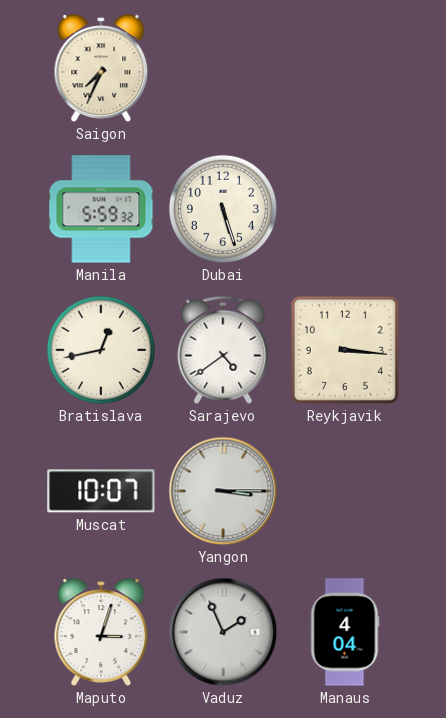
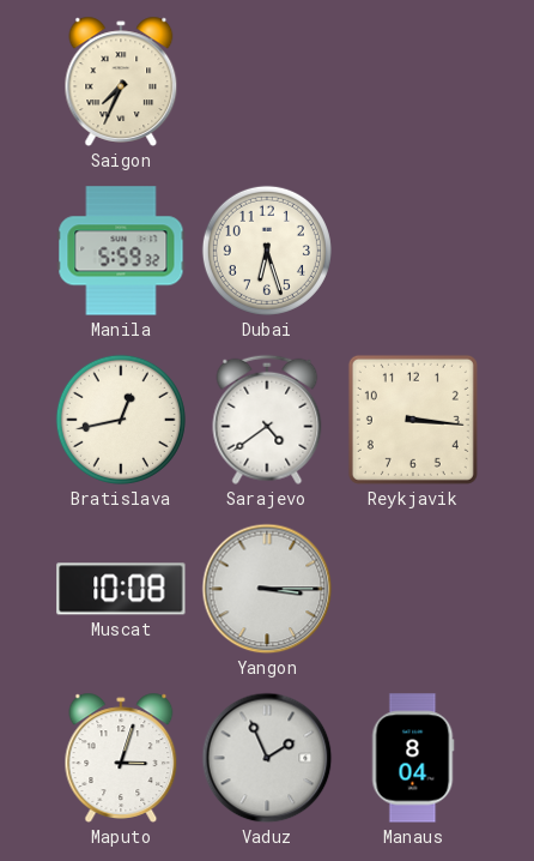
Dubai: 5:27 -> 6:27 (267, 251)
Muscat: 10:07 -> 10:08 (121, 589)
Manaus: 4:04 -> 8:04 (413, 758)
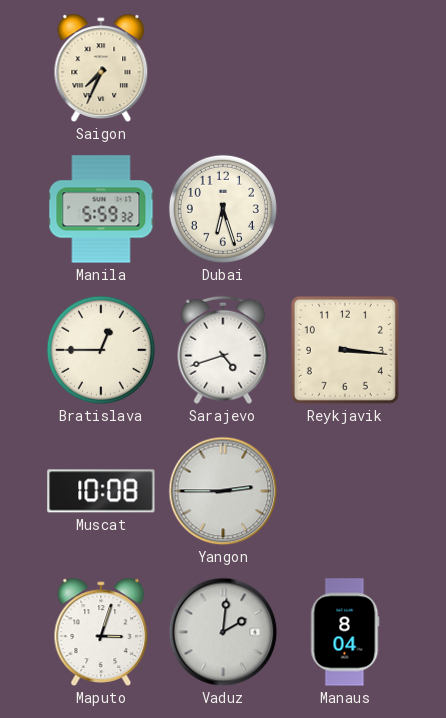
Bratislava: 12:43 -> 12:45 (101, 350)
Sarajevo: 4:39 -> 4:42 (223, 350)
Yangon: 3:15 -> 2:45 (223, 491)
Vaduz: 1:56 -> 2:01 (223, 632)
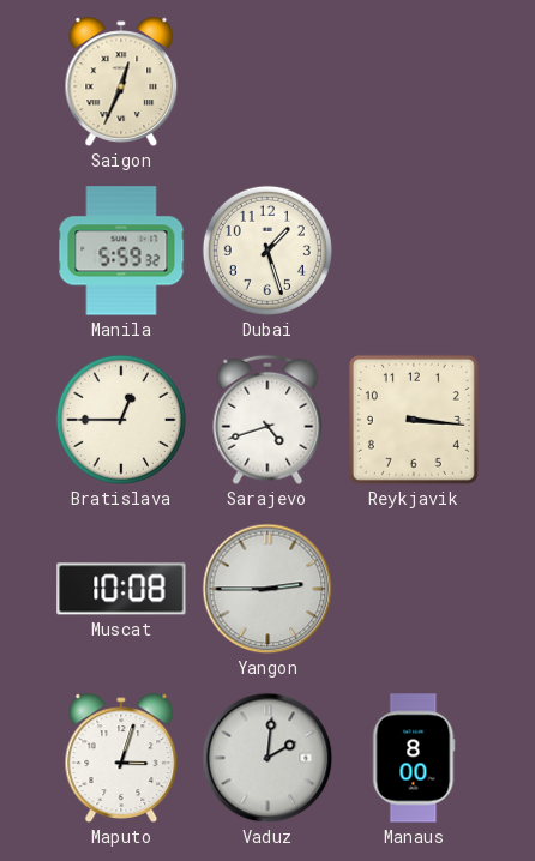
Saigon: 7:34 -> 12:34 (121, 82)
Dubai: 6:27 -> 1:27 (267, 251)
Manaus: 8:04 -> 8:00 (414, 758)
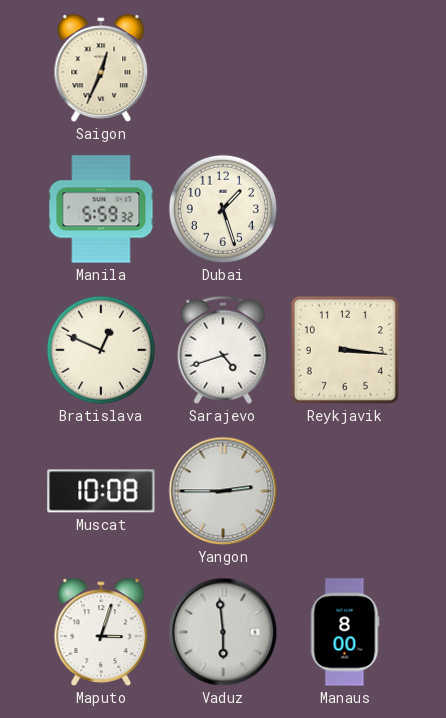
Bratislava: 12:45 -> 12:49 (101, 350)
Vaduz: 2:01 -> 5:59 (223, 632)
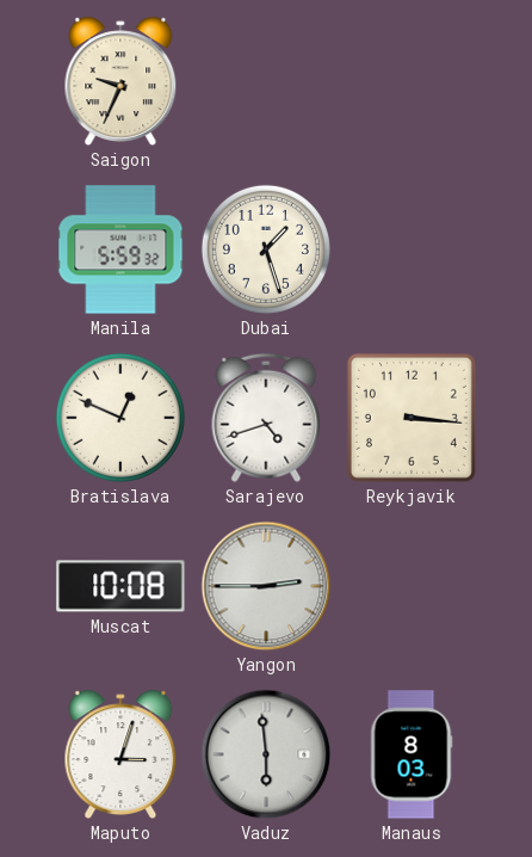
Saigon: 12:34 -> 9:34 (120, 81)
Manaus: 8:00 -> 8:03 (412, 754)
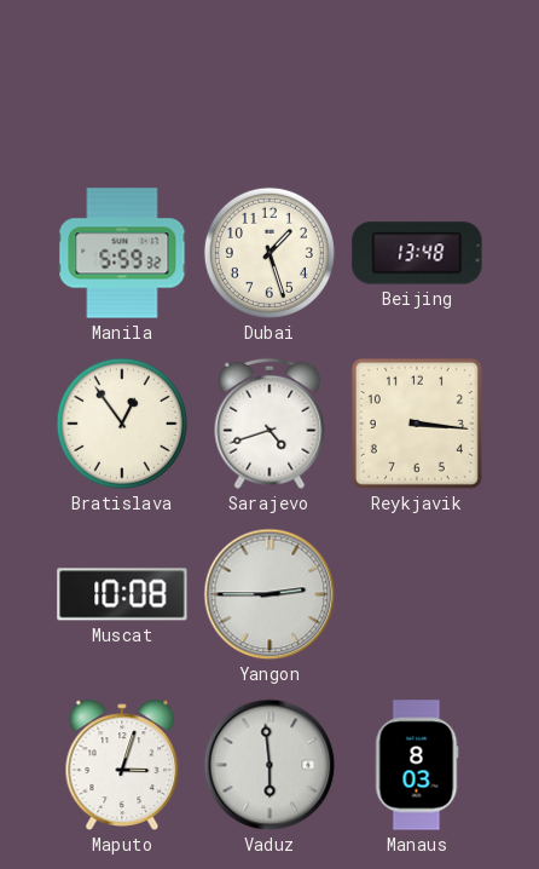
Saigon: 9:34 -> none (120, 81)
Beijing: none -> 13:48 (417, 253)
Bratislava: 12:49 -> 12:54 (122, 424)
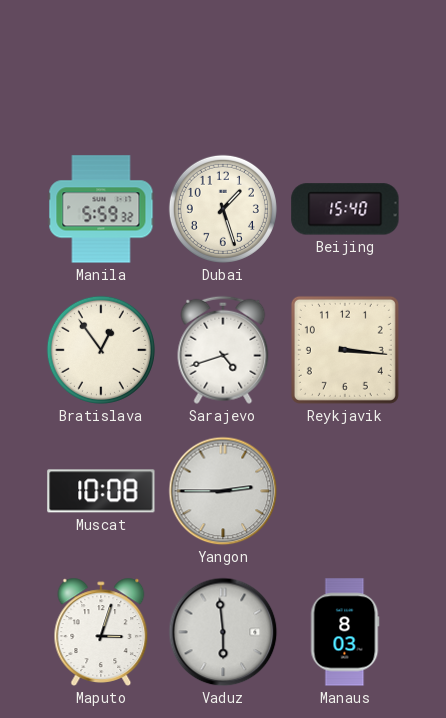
Beijing: 13:48 -> 15:40 (345, 209)
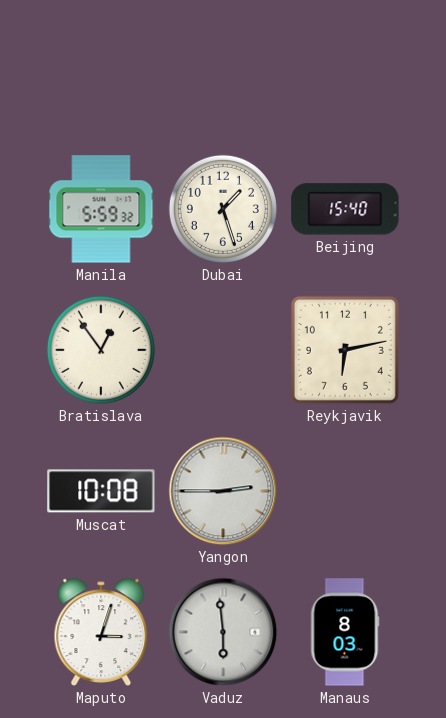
Sarajevo: 4:42 -> none (223, 350)
Reykjavik: 3:16 -> 6:13 (345, 350)
